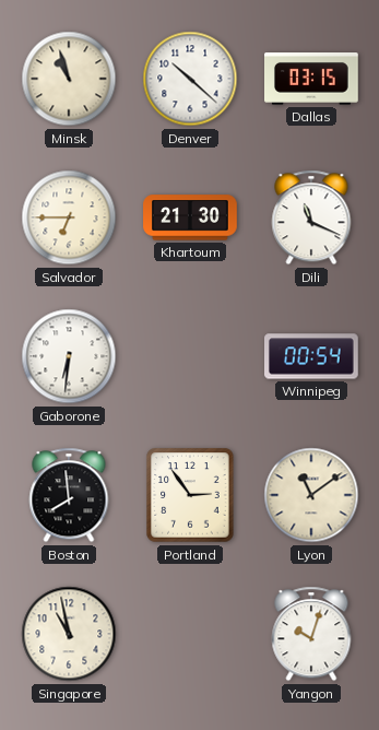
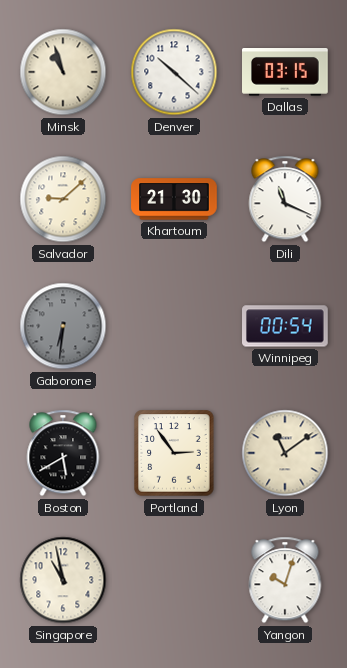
Salvador: 6:45 -> 9:08 (63, 199)
Gaborone dial: white -> grey (63, 326)
Boston: 7:59 -> 5:40 (63, 453)
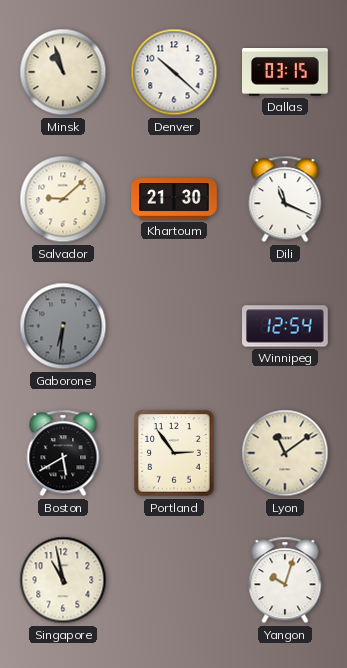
Winnipeg: 00:54 -> 12:54 (286, 326)
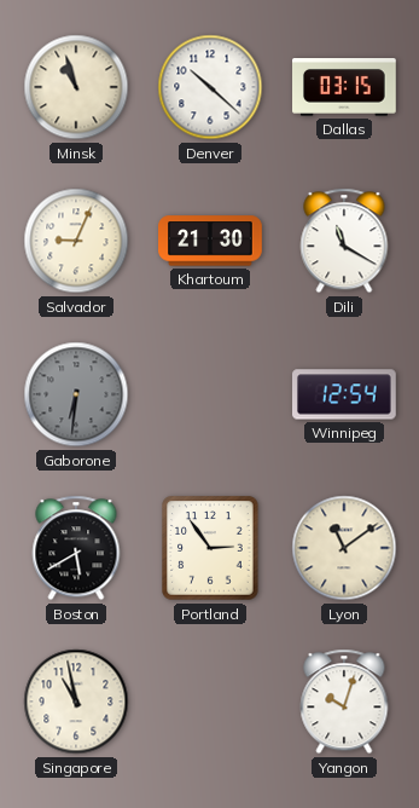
Salvador: 9:08 -> 9:04 (76, 241)
Dili: 11:19 -> 11:20 (344, 241)
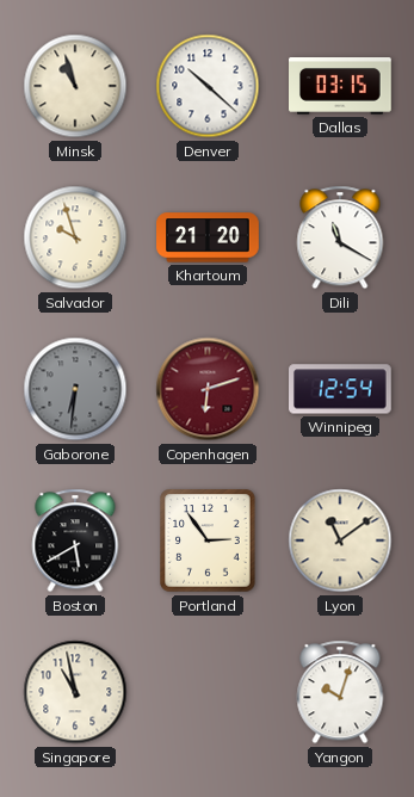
Salvador: 9:04 -> 9:57 (75, 237)
Khartoum: 21:30 -> 21:20 (208, 237)
Copenhagen: none -> 6:12 (208, 389)
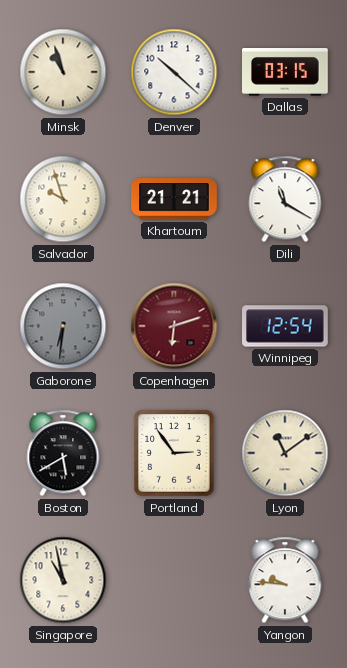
Khartoum: 21:20 -> 21:21 (174, 199)
Yangon: 10:03 -> 9:46 (285, 580)
